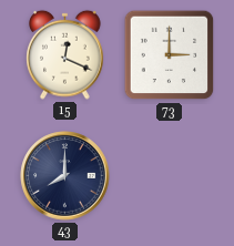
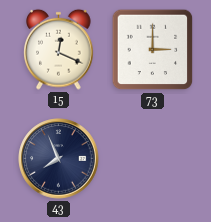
43: 8:00 -> 7:56 (59, 159)
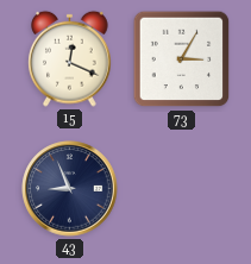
73: 3:00 -> 3:05 (182, 59)
43: 7:56 -> 8:56 (70, 189)
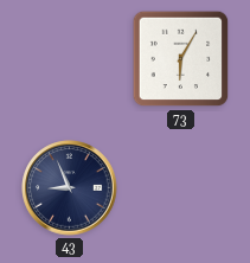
15: 12:19 -> none (70, 58)
73: 3:05 -> 6:05 (181, 59)
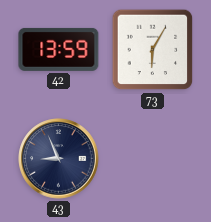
42: none -> 13:59 (59, 49)
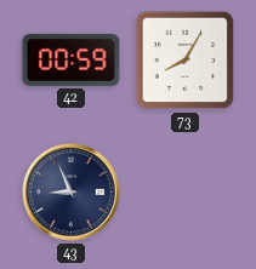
42: 13:59 -> 00:59 (72, 59)
73: 6:05 -> 8:05 (186, 61)
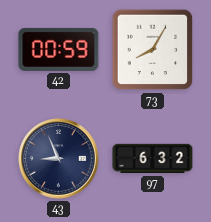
97: none -> 6:32 (153, 159)
